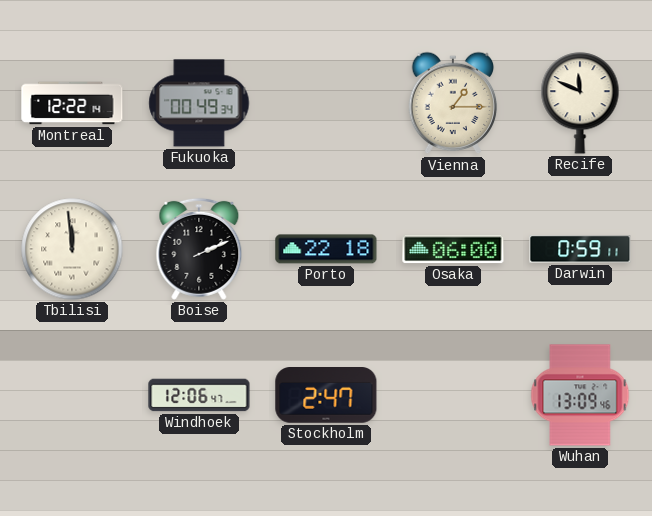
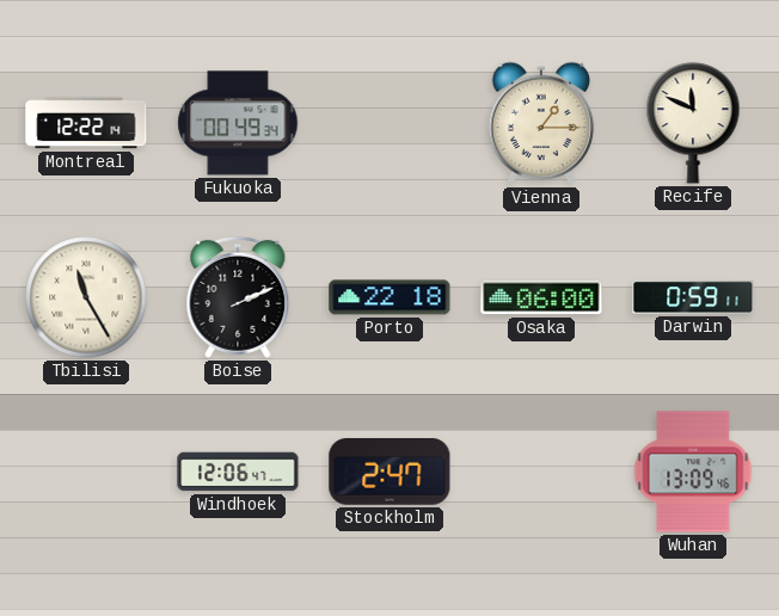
Tbilisi: 11:59 -> 11:25 (86, 297)
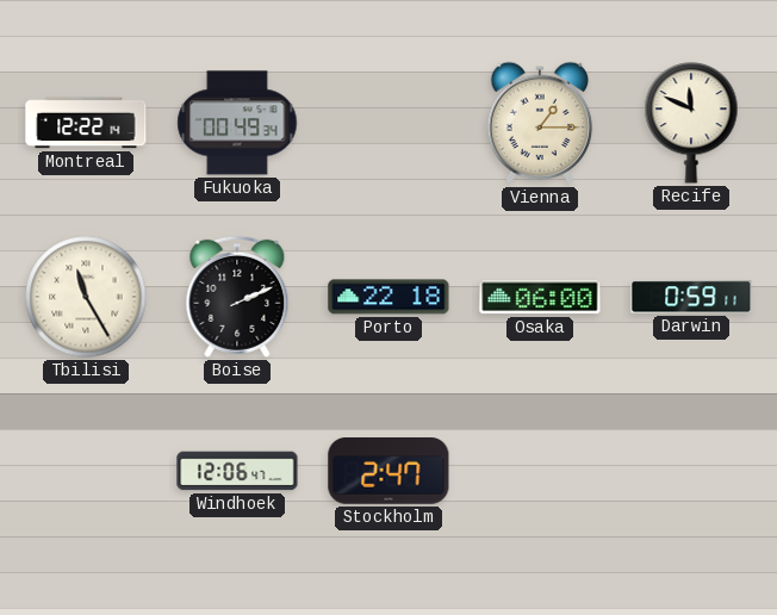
Wuhan: 13:09 -> none (693, 472)
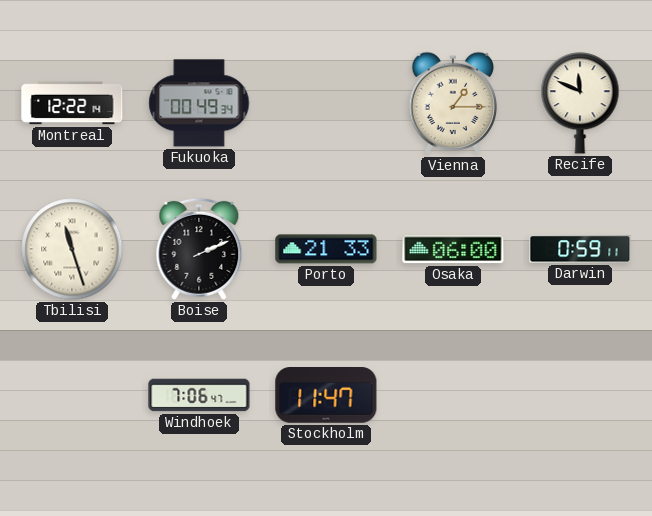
Tbilisi: 11:25 -> 11:27 (72, 249)
Porto: 22:18 -> 21:33 (326, 249)
Windhoek: 12:06 -> 7:06 (199, 395)
Stockholm: 2:47 -> 11:47 (326, 396)
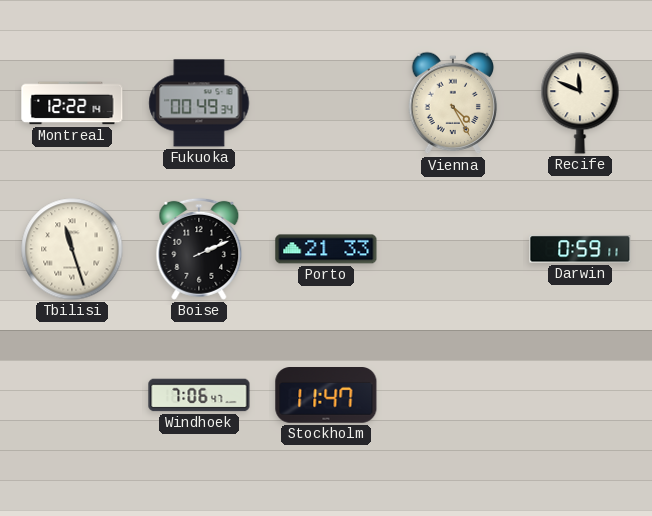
Vienna: 1:15 -> 4:25 (453, 103)
Osaka: 06:00 -> none (453, 249)
